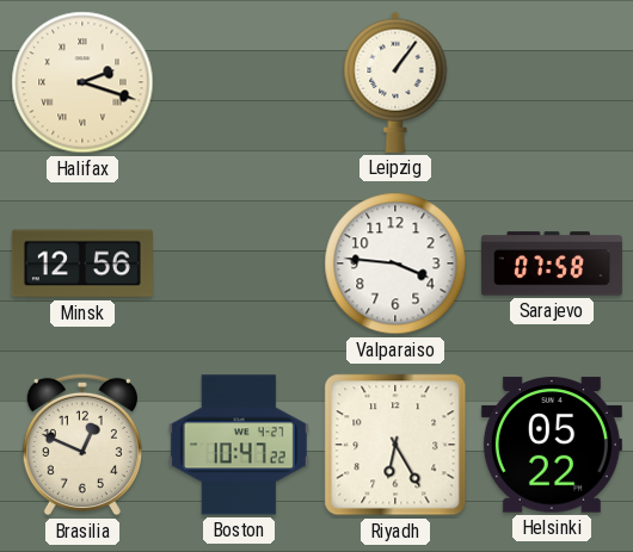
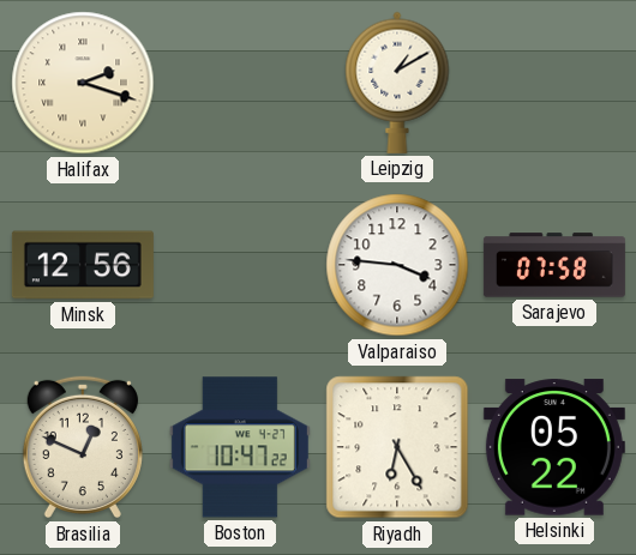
Leipzig: 1:06 -> 1:10 (397, 83)
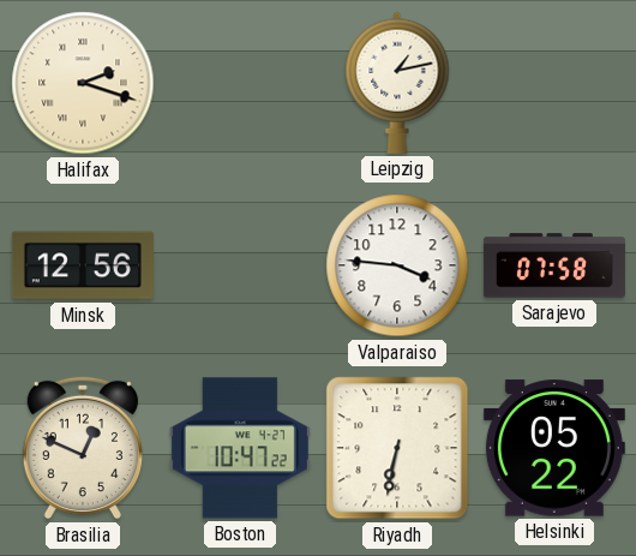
Leipzig: 1:10 -> 1:13 (397, 83)
Riyadh: 6:25 -> 6:32 (397, 448)
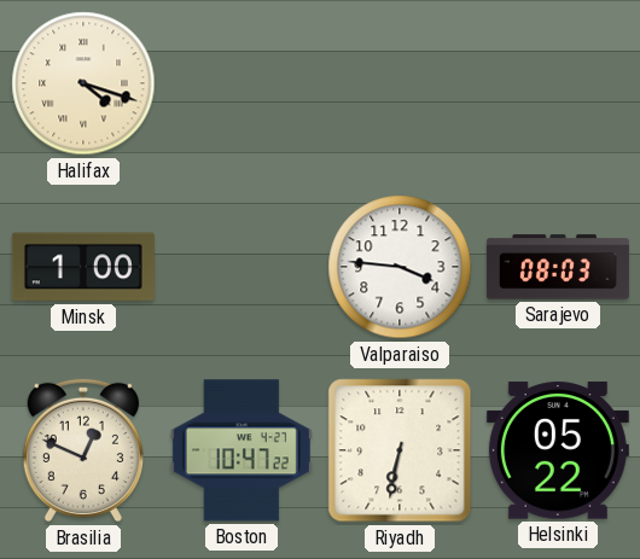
Halifax: 2:18 -> 4:18 (83, 83)
Leipzig: 1:13 -> none (397, 83)
Minsk: 12:56 -> 1:00 (83, 267)
Sarajevo: 07:58 -> 08:03 (558, 267)
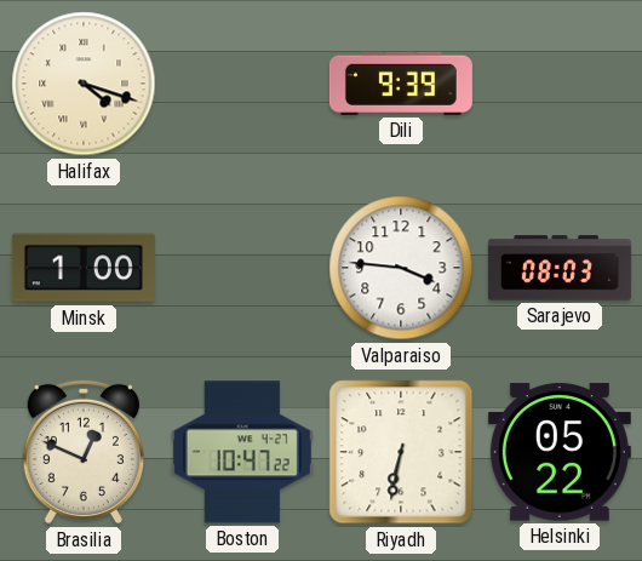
Dili: none -> 9:39 (401, 84)
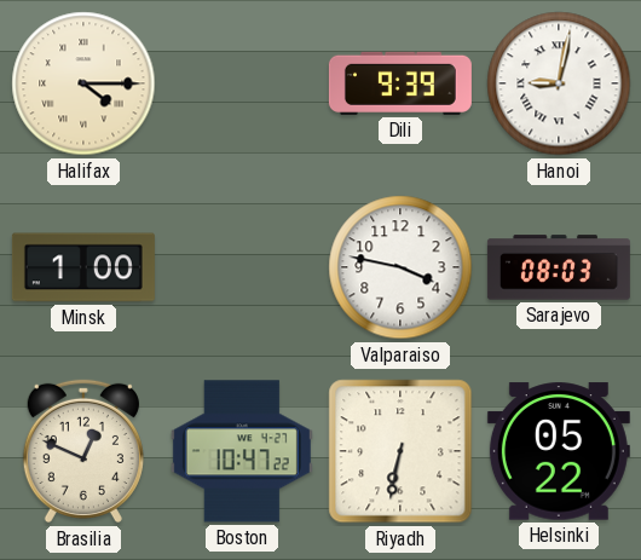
Halifax: 4:18 -> 4:15 (83, 83)
Hanoi: none -> 9:02 (559, 83)
Valparaiso: 3:46 -> 3:47 (400, 267)
